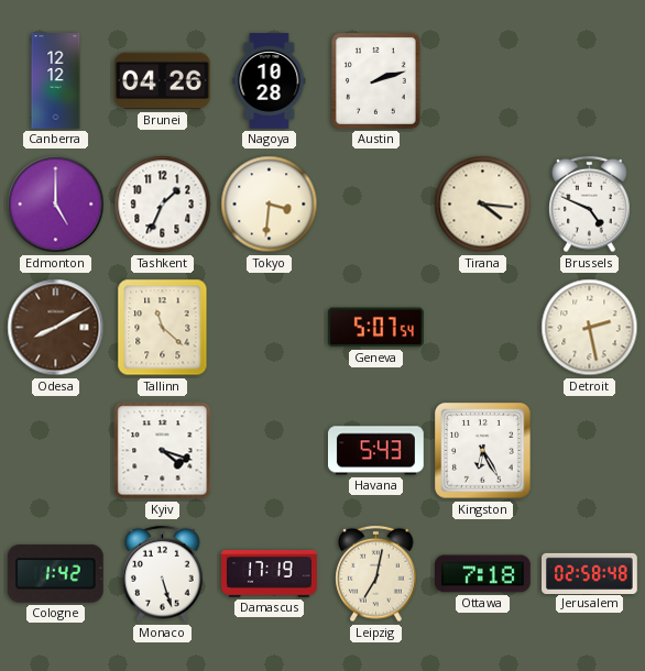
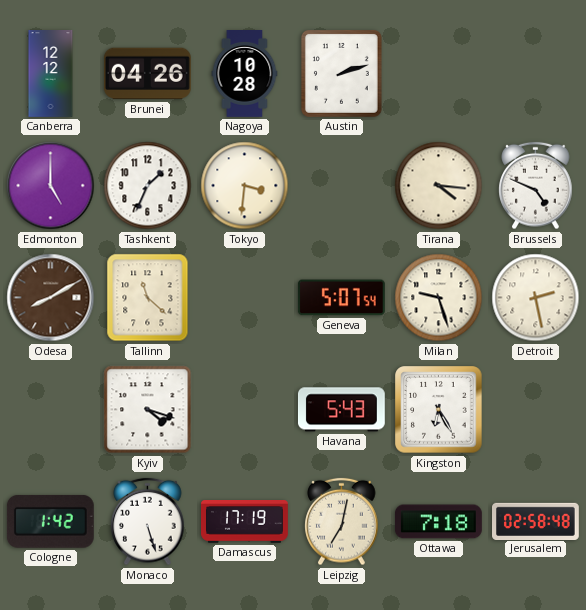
Milan: none -> 9:27 (439, 298)
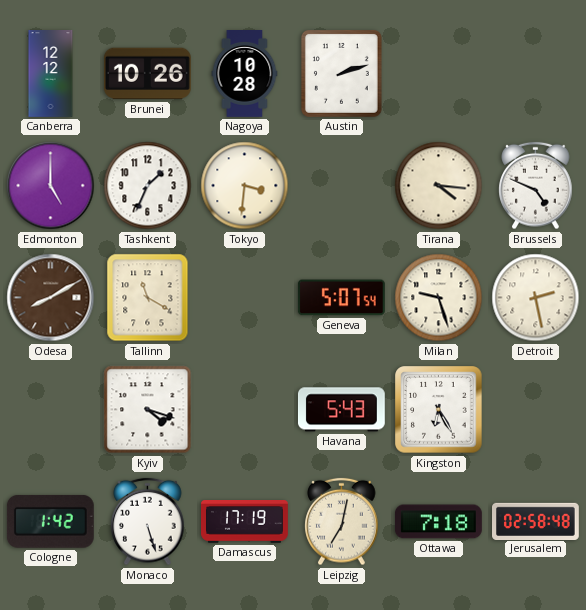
Brunei: 04:26 -> 10:26 (147, 74)
Tallinn: 11:22 -> 11:20 (148, 298)
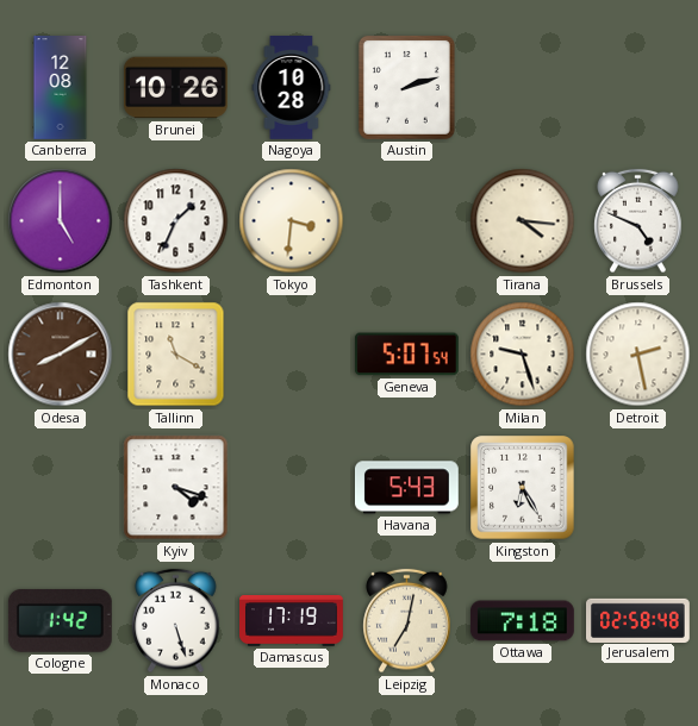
Canberra: 12:12 -> 12:08 (61, 88)
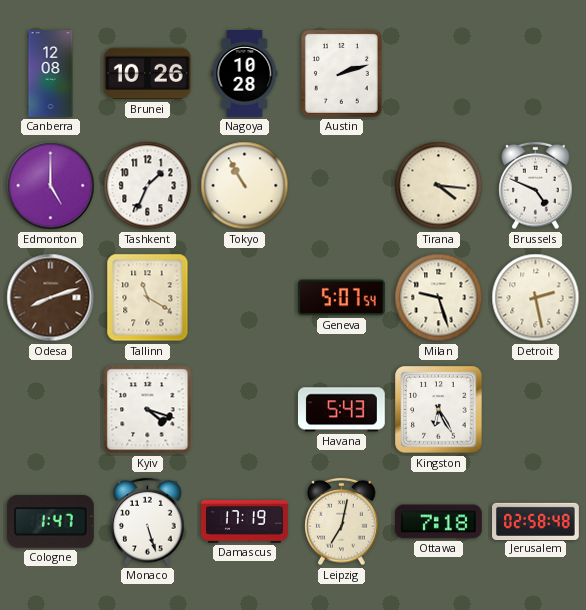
Tokyo: 3:31 -> 10:55 (245, 186)
Odesa: 8:10 -> 8:12 (51, 298)
Cologne: 1:42 -> 1:47 (50, 522)
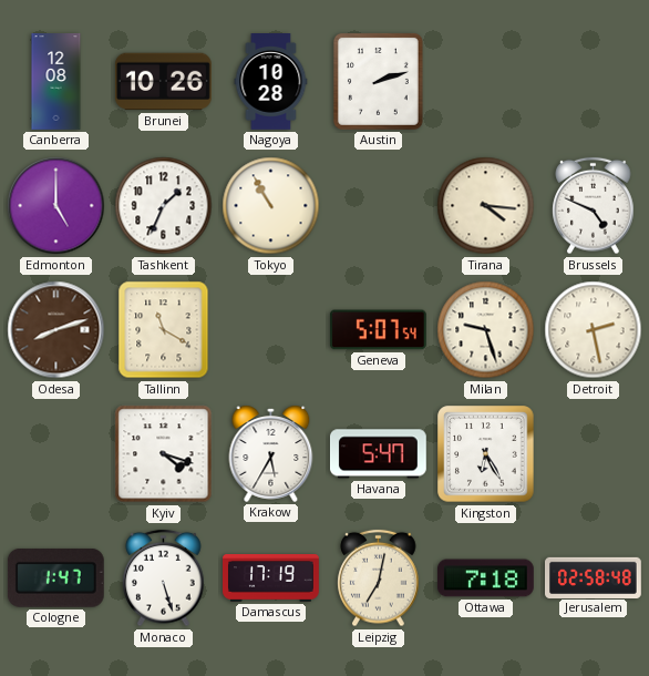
Krakow: none -> 5:35 (271, 453)
Havana: 5:43 -> 5:47 (378, 454)
